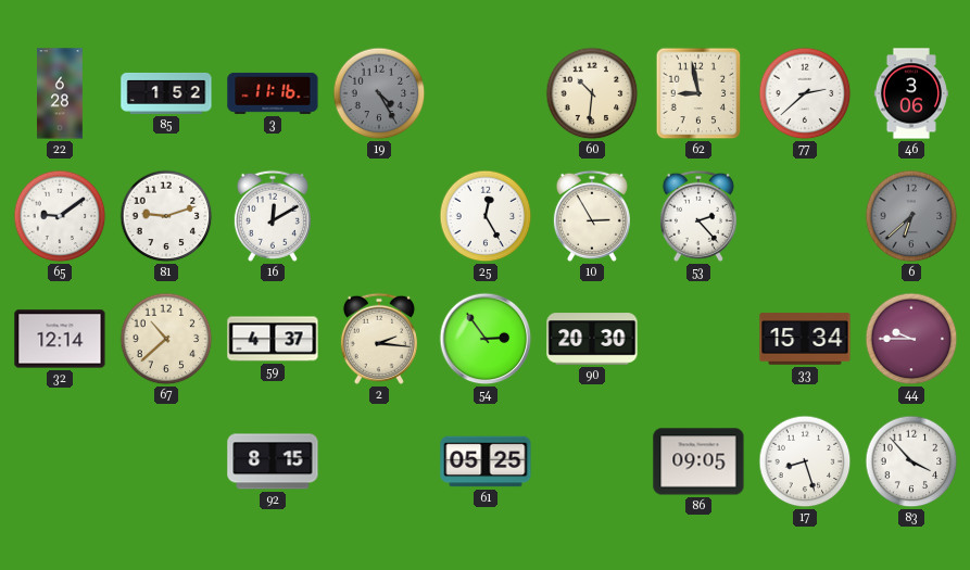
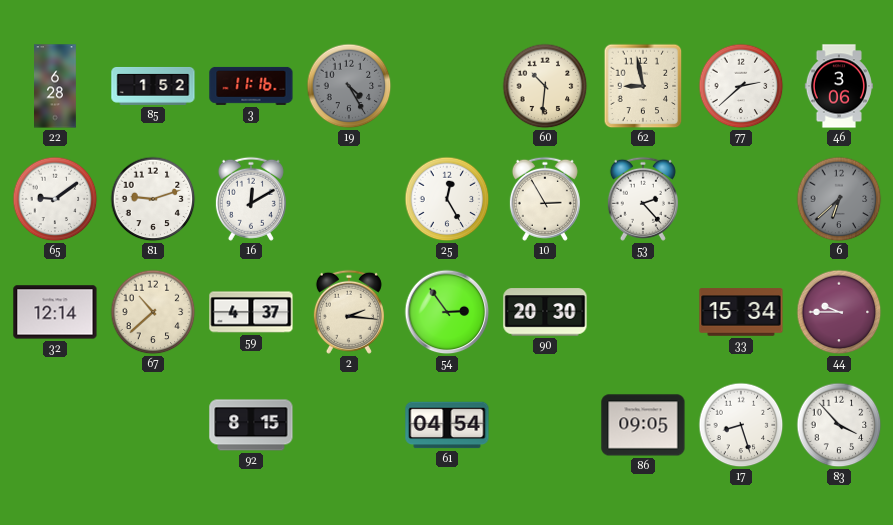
61: 05:25 -> 04:54 (447, 425)
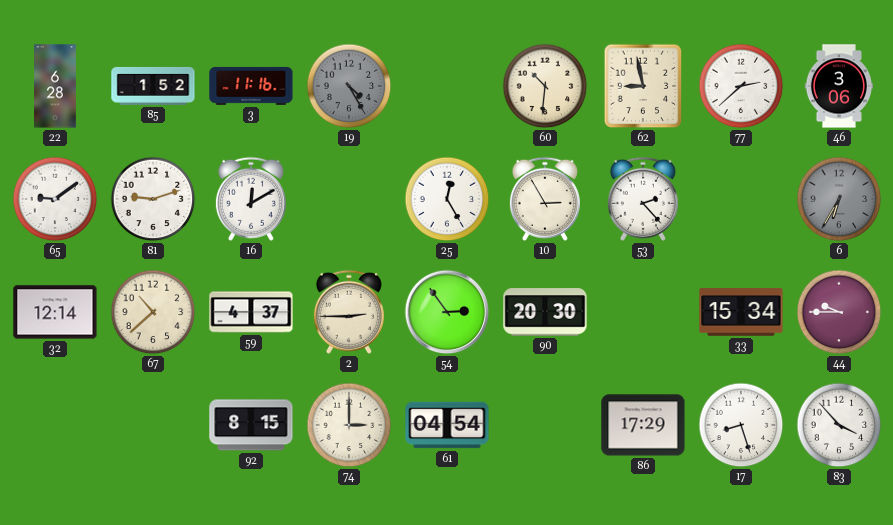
6: 6:38 -> 6:35 (839, 199)
2: 2:16 -> 2:45 (349, 312)
74: none -> 3:00 (349, 425)
86: 09:05 -> 17:29 (643, 425)
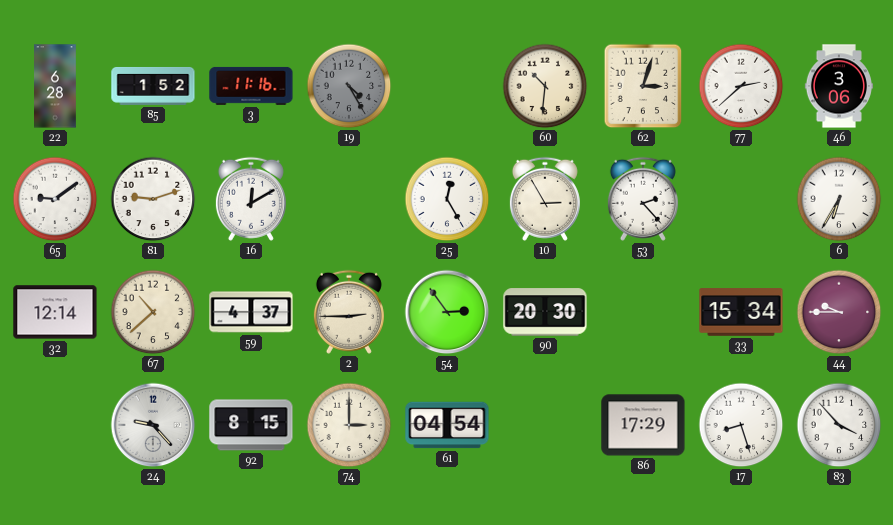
62: 8:58 -> 3:03 (643, 86)
6 dial: grey -> white (839, 199)
24: none -> 9:23 (153, 425)
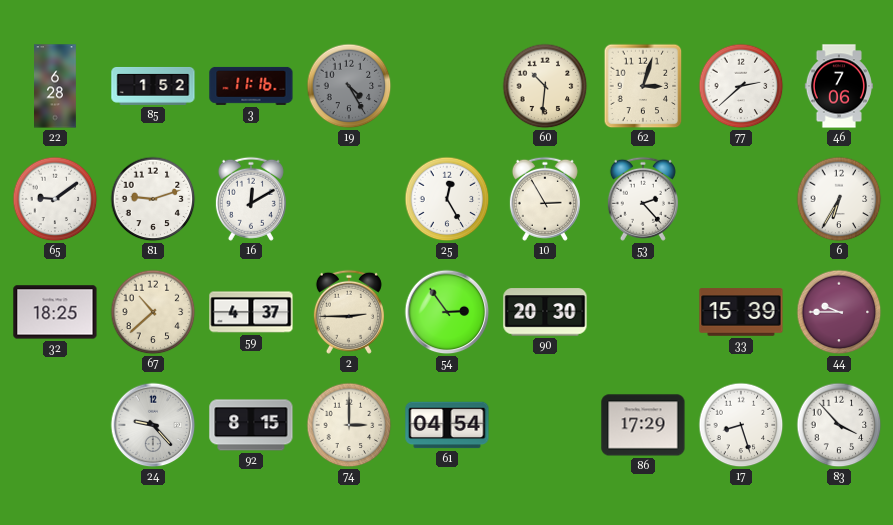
46: 3:06 -> 7:06 (839, 86)
32: 12:14 -> 18:25 (55, 312)
33: 15:34 -> 15:39 (741, 312)
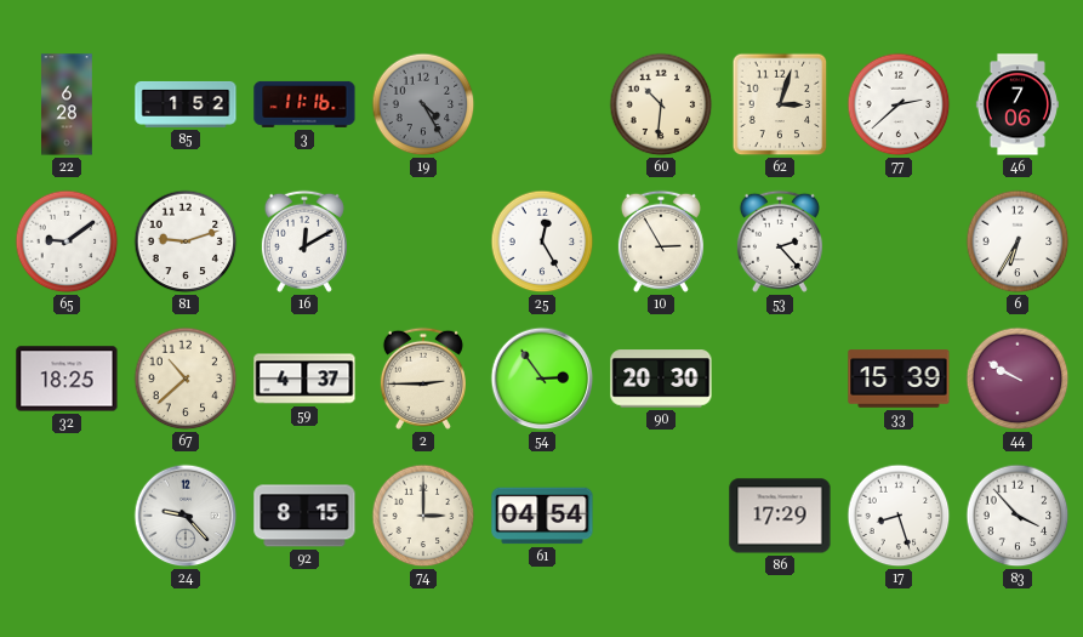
44: 9:45 -> 9:50 (1018, 379)
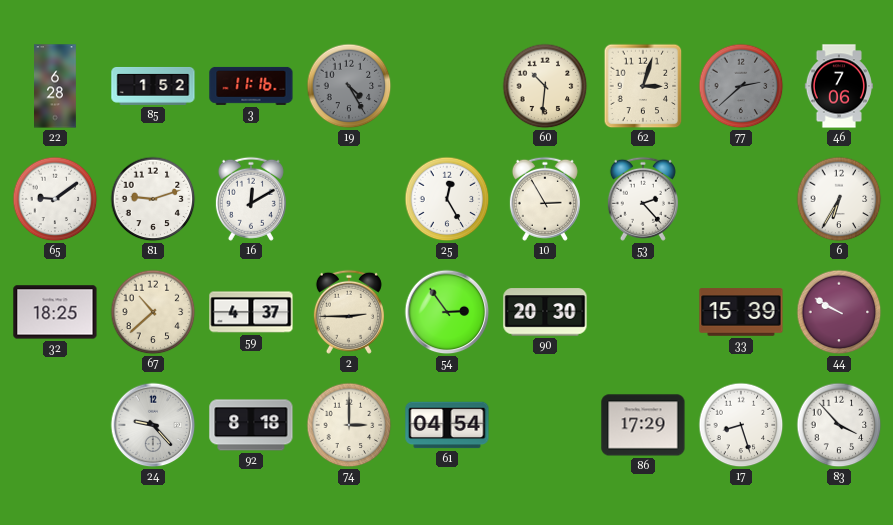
77 dial: white -> grey (741, 86)
92: 8:15 -> 8:18 (251, 425)
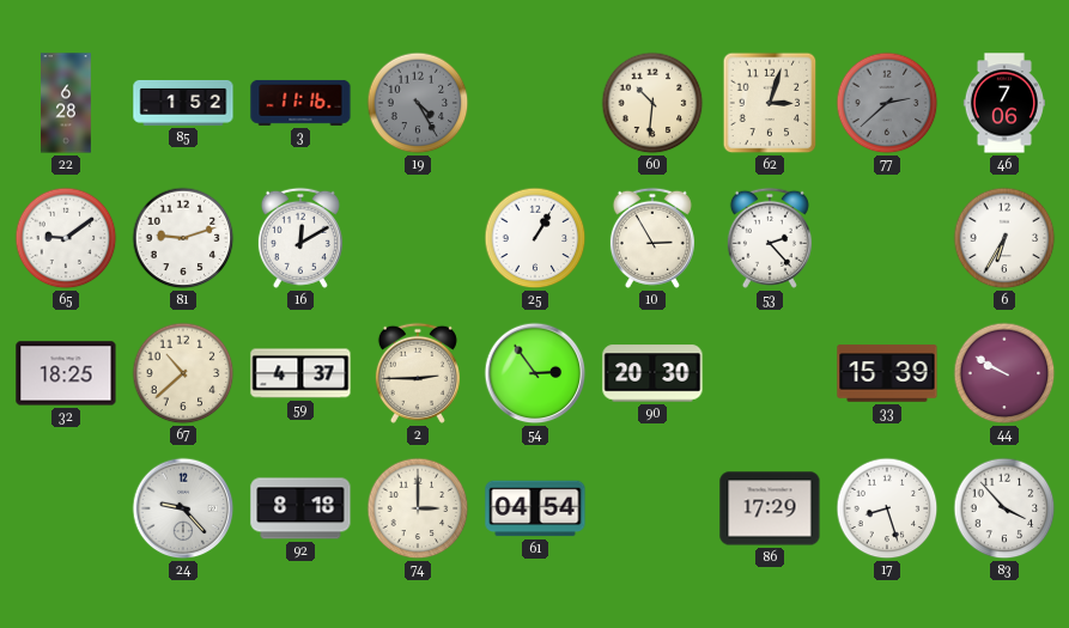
25: 12:25 -> 1:05 (535, 238)
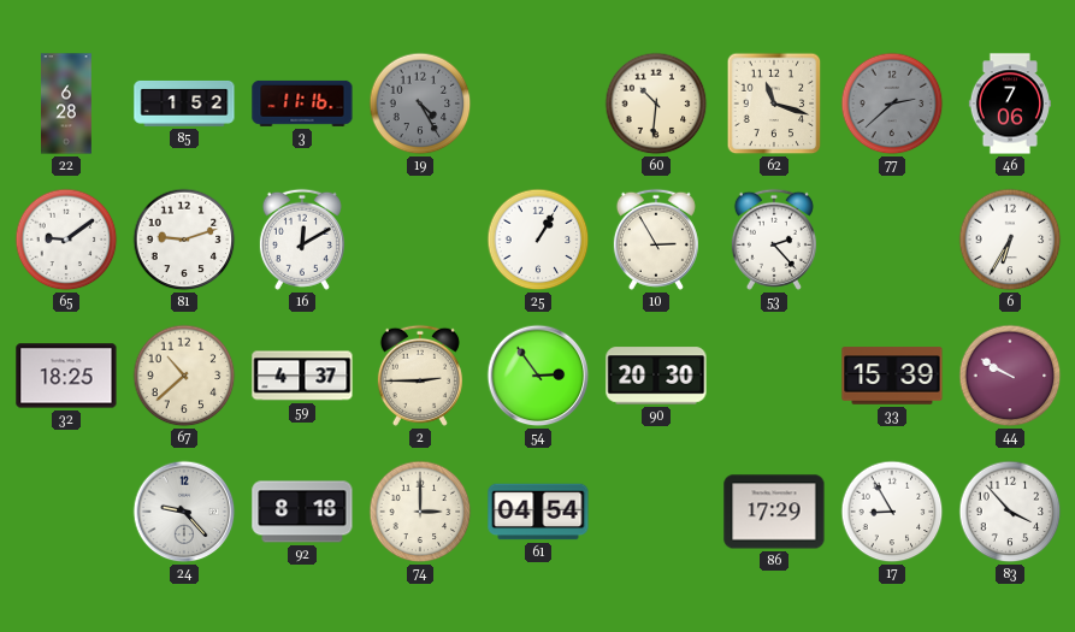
62: 3:03 -> 11:18 (774, 104)
17: 8:27 -> 8:55 (892, 512)
